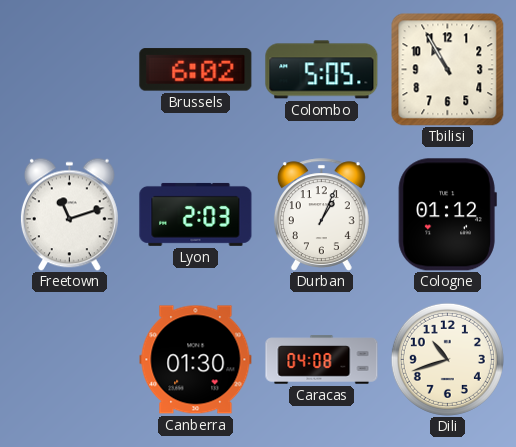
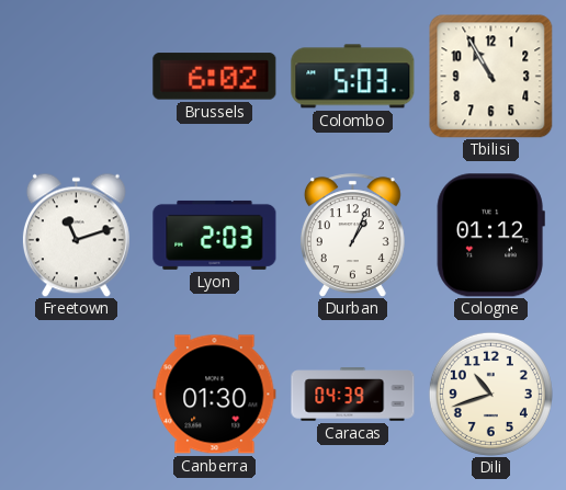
Colombo: 5:05 -> 5:03 (353, 77)
Caracas: 04:08 -> 04:39 (353, 395)
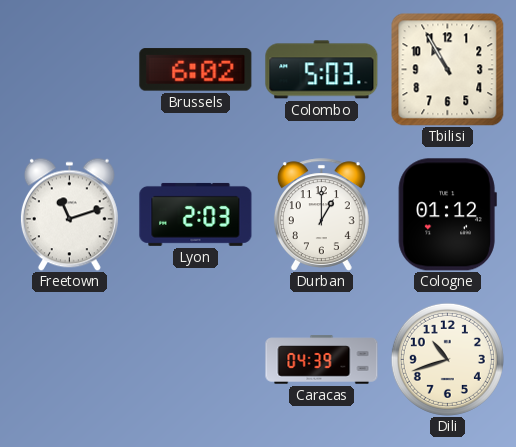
Durban: 1:04 -> 1:00 (321, 215)
Canberra: 01:30 -> none (215, 395)
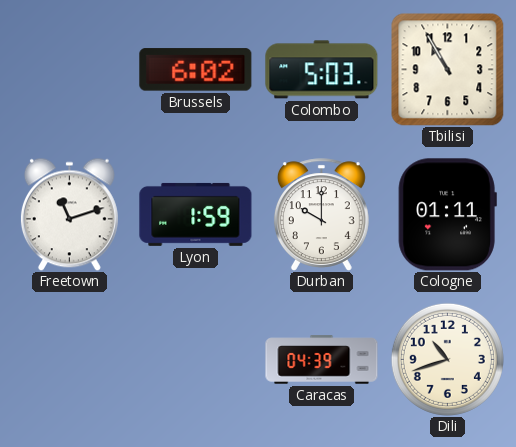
Lyon: 2:03 -> 1:59 (196, 214)
Durban: 1:00 -> 10:00 (321, 215)
Cologne: 01:12 -> 01:11 (447, 215)
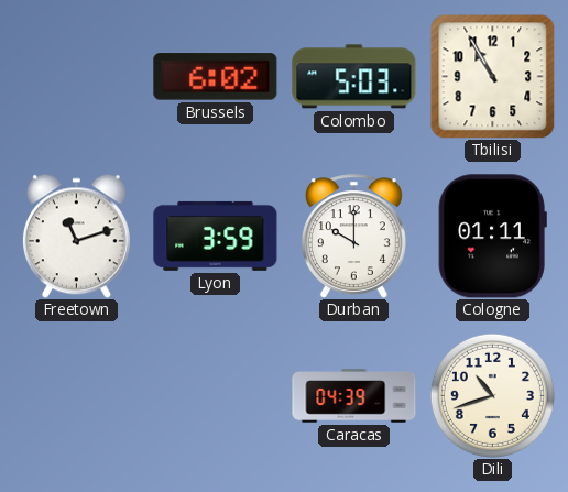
Lyon: 1:59 -> 3:59 (216, 236)
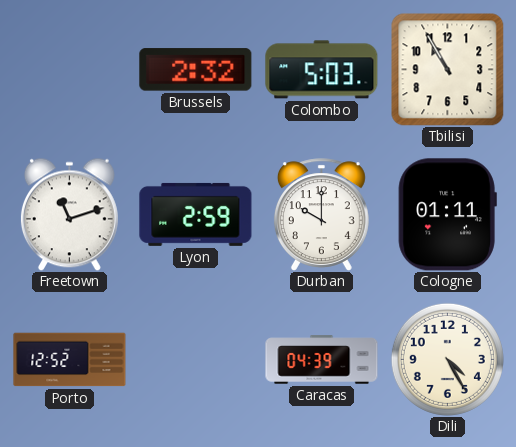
Brussels: 6:02 -> 2:32 (196, 70)
Lyon: 3:59 -> 2:59 (196, 214)
Porto: none -> 12:52 (70, 360)
Dili: 10:42 -> 4:25 (447, 359)
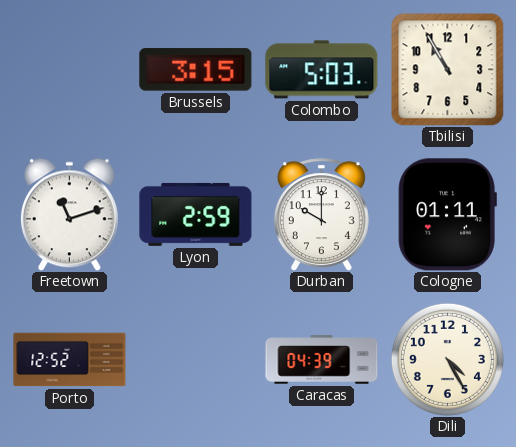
Brussels: 2:32 -> 3:15 (196, 70)
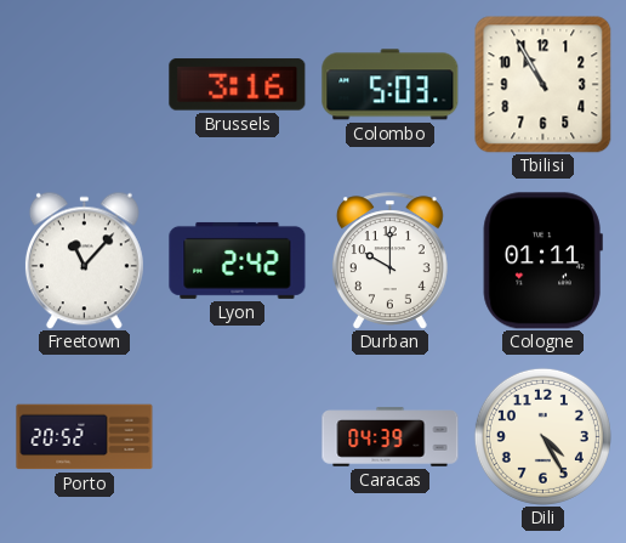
Brussels: 3:15 -> 3:16 (238, 85)
Freetown: 11:12 -> 11:07 (84, 260)
Lyon: 2:59 -> 2:42 (238, 260)
Porto: 12:52 -> 20:52 (85, 437)
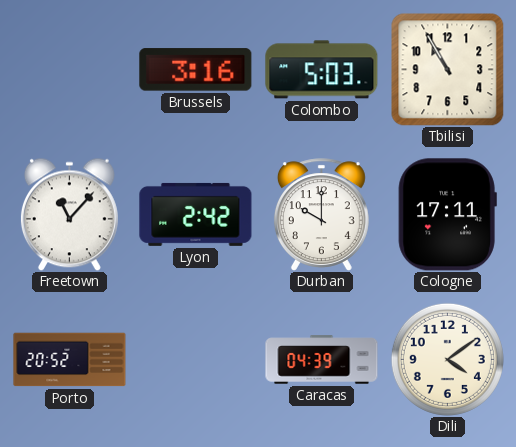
Cologne: 01:11 -> 17:11 (447, 215)
Dili: 4:25 -> 4:09 (447, 359)
